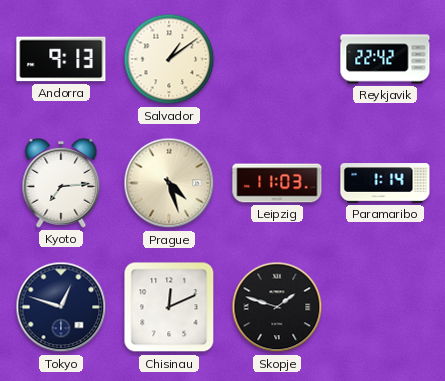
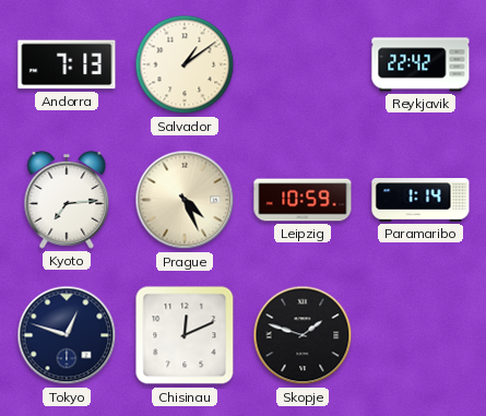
Andorra: 9:13 -> 7:13 (67, 64)
Prague: 4:27 -> 4:26 (185, 200)
Leipzig: 11:03 -> 10:59 (303, 200)
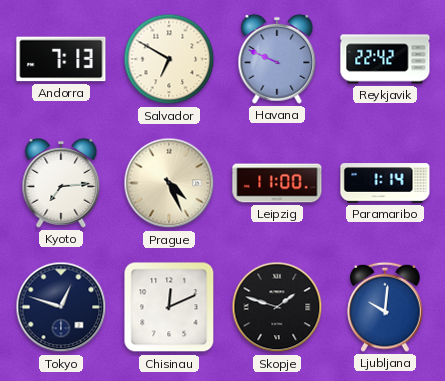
Salvador: 1:09 -> 6:50 (169, 59)
Havana: none -> 9:49 (277, 59)
Leipzig: 10:59 -> 11:00 (277, 183)
Ljubljana: none -> 10:01 (385, 307)
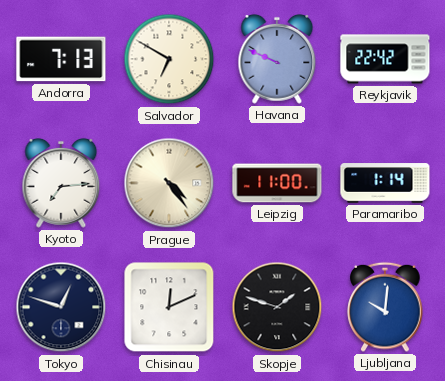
Prague: 4:26 -> 4:24 (169, 183)
